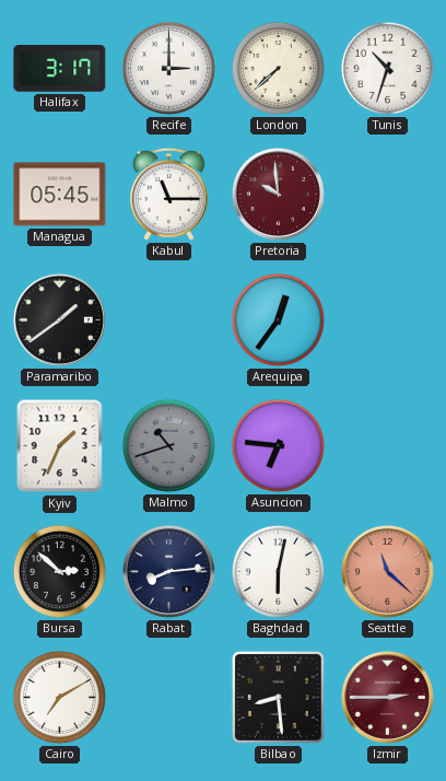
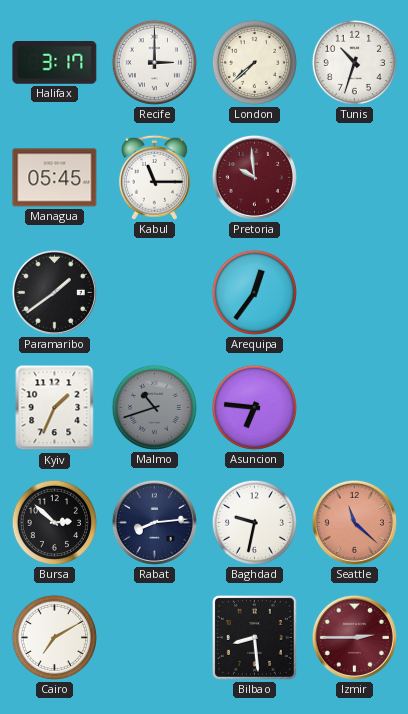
Baghdad: 6:02 -> 9:32 (254, 522)
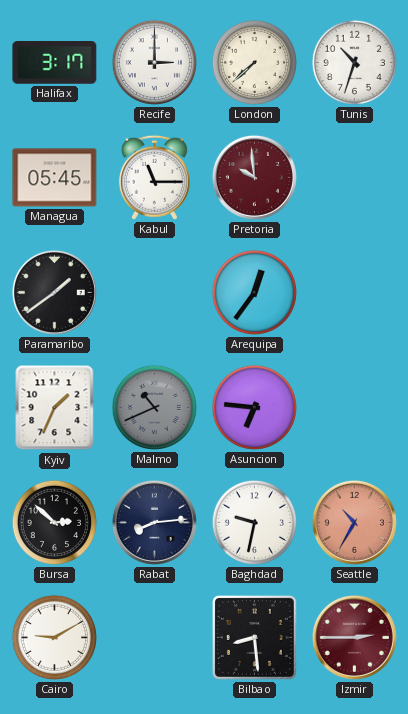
Malmo: 10:42 -> 10:41 (154, 407)
Seattle: 11:22 -> 10:35 (354, 522)
Cairo: 7:10 -> 9:10 (54, 637)
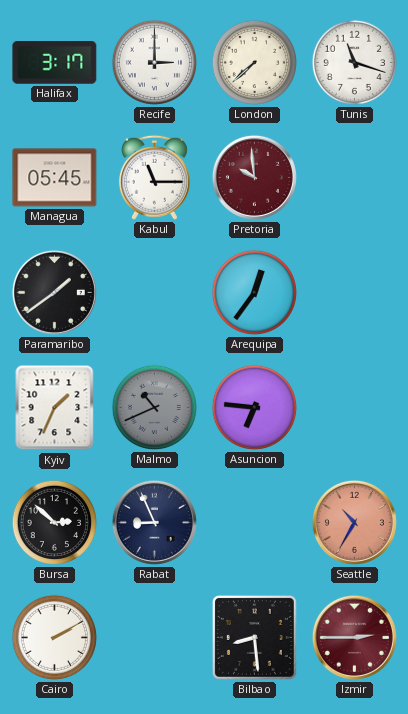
Tunis: 10:33 -> 11:18 (354, 62)
Rabat: 8:14 -> 8:56 (154, 522)
Baghdad: 9:32 -> none (254, 522)
Cairo: 9:10 -> 2:10 (54, 637)
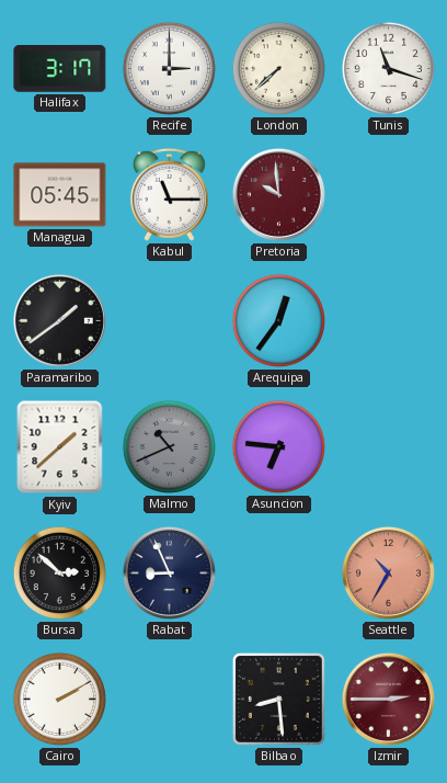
Kyiv: 1:34 -> 1:38 (60, 447)
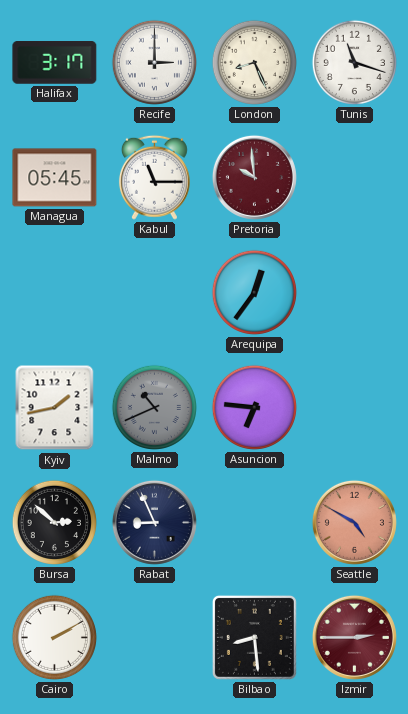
London: 7:38 -> 8:26 (254, 62)
Paramaribo: 1:39 -> none (59, 320)
Kyiv: 1:38 -> 1:43 (55, 408)
Seattle: 10:35 -> 4:50 (354, 522)
